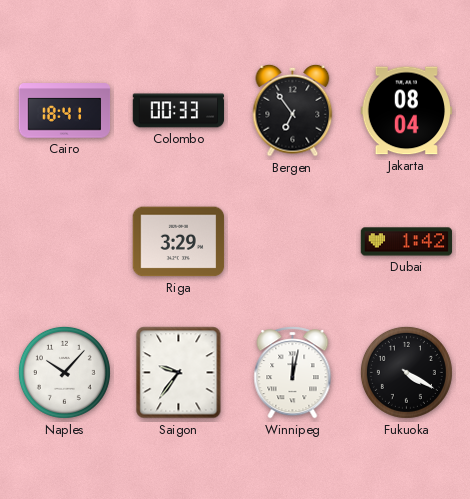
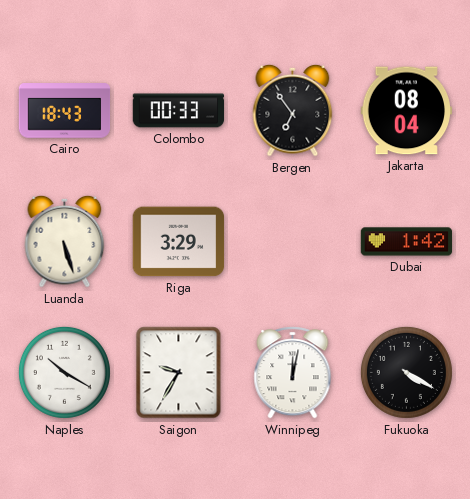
Cairo: 18:41 -> 18:43 (65, 111)
Luanda: none -> 5:27 (65, 241)
Naples: 10:07 -> 10:20 (64, 372)
Saigon: 9:36 -> 9:35 (179, 373)
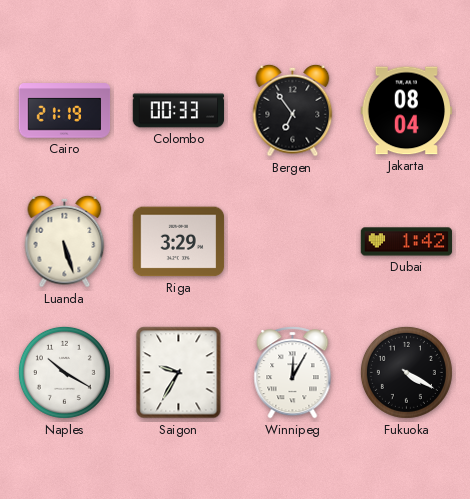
Cairo: 18:43 -> 21:19 (65, 111)
Winnipeg: 12:02 -> 12:05 (293, 373)
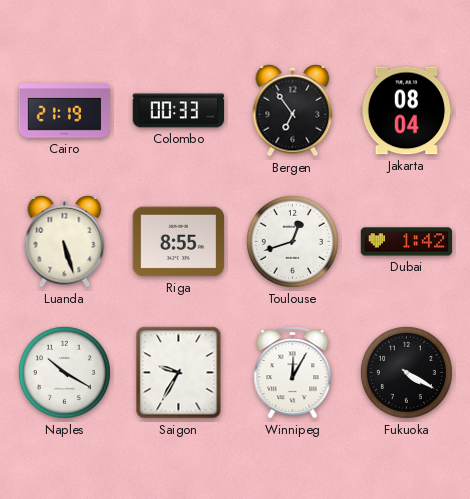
Riga: 3:29 -> 8:55 (179, 242)
Toulouse: none -> 12:42 (292, 241)
